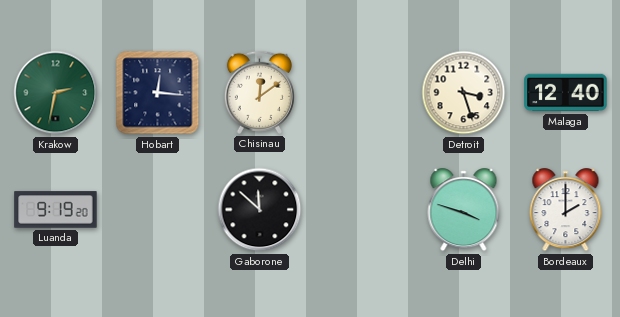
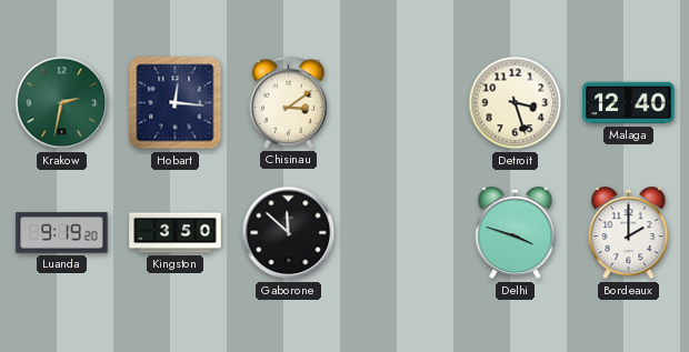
Chisinau: 12:09 -> 3:09 (288, 102)
Kingston: none -> 3:50 (176, 233)
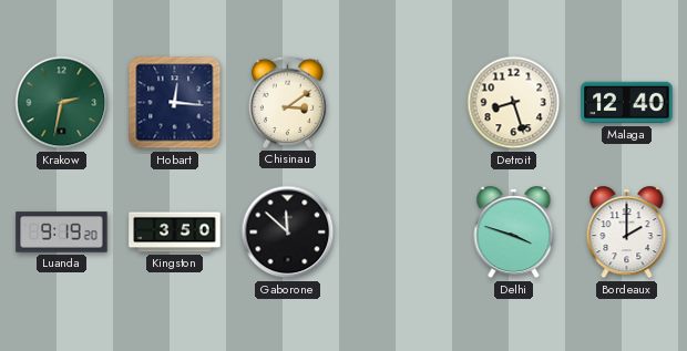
Detroit: 3:27 -> 8:27 (514, 103)
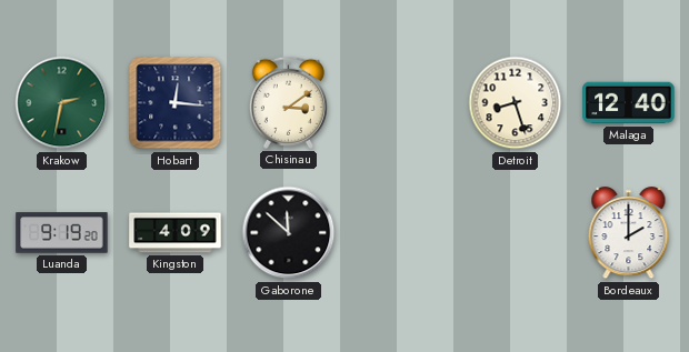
Kingston: 3:50 -> 4:09 (176, 233)
Delhi: 3:48 -> none (514, 233)
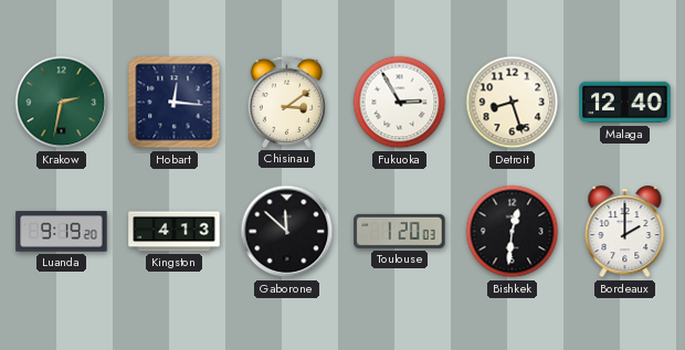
Fukuoka: none -> 2:55 (400, 103)
Kingston: 4:09 -> 4:13 (175, 232)
Toulouse: none -> 1:20 (400, 231)
Bishkek: none -> 12:31 (513, 232)
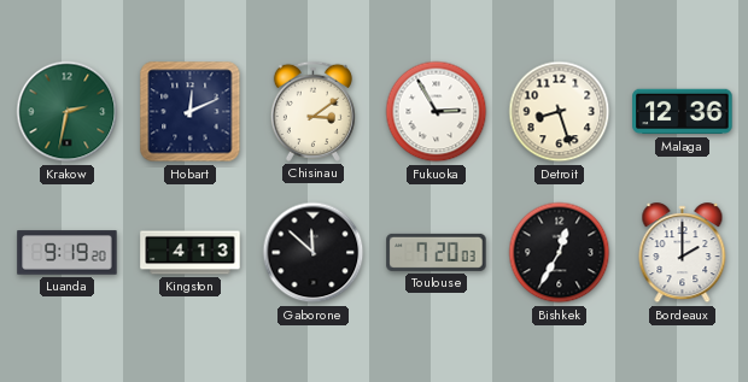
Hobart: 12:16 -> 12:11 (191, 112)
Malaga: 12:40 -> 12:36 (683, 112)
Toulouse: 1:20 -> 7:20 (437, 252)
Bishkek: 12:31 -> 12:35 (560, 253)
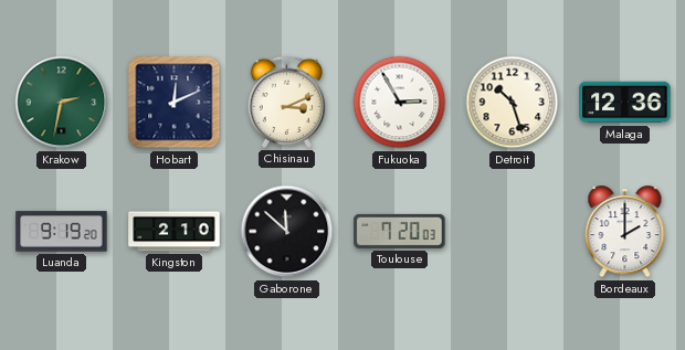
Chisinau: 3:09 -> 3:11 (286, 102)
Detroit: 8:27 -> 10:27 (513, 103)
Kingston: 4:13 -> 2:10 (175, 232)
Bishkek: 12:35 -> none (560, 253)
